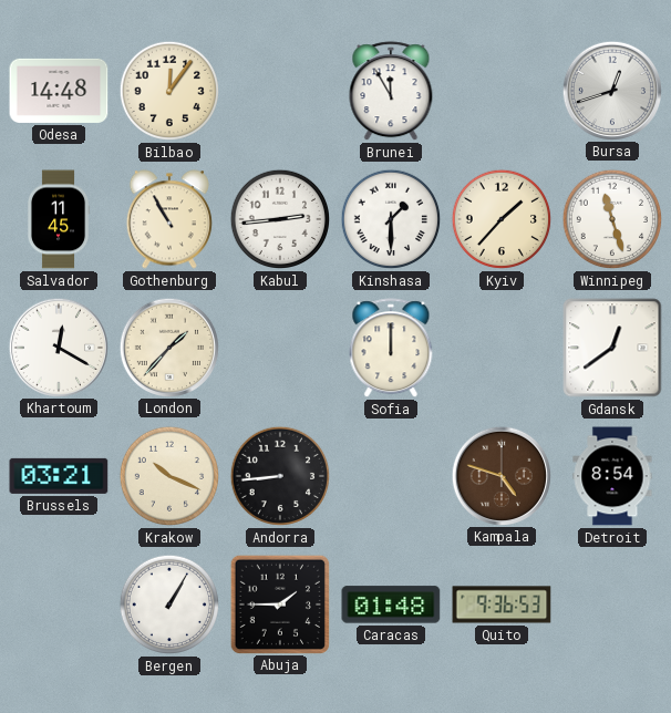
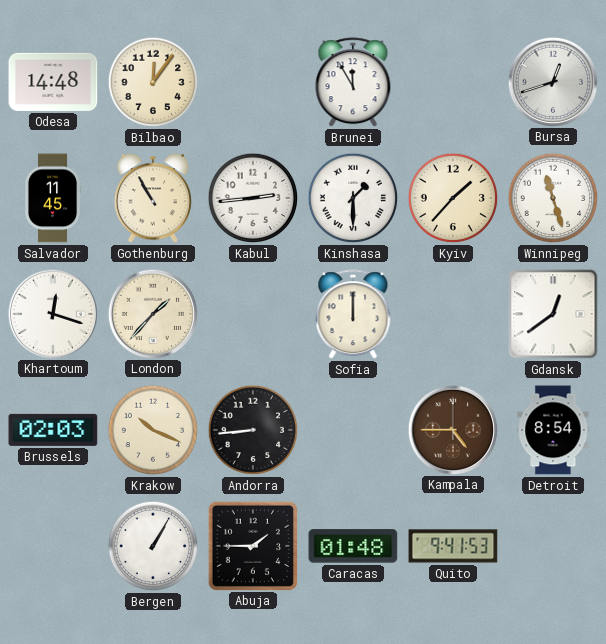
Khartoum: 12:20 -> 12:18 (52, 313)
Brussels: 03:21 -> 02:03 (53, 430)
Kampala: 4:48 -> 4:45 (452, 429)
Quito: 9:36 -> 9:41 (453, 546)
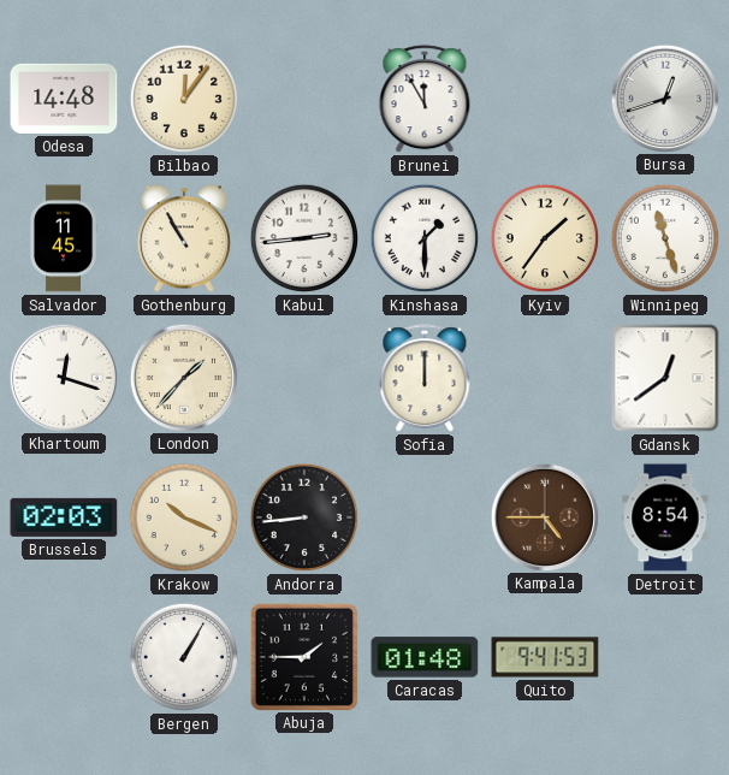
Kyiv: 1:37 -> 1:36 (545, 238)
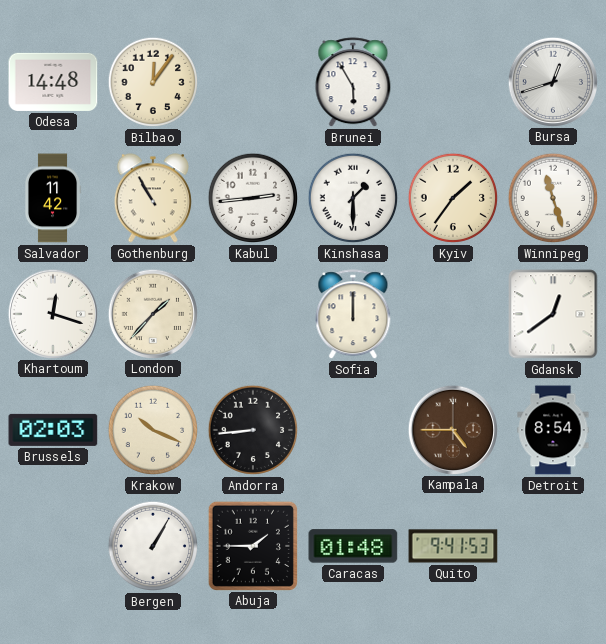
Brunei: 11:55 -> 5:55 (353, 83)
Salvador: 11:45 -> 11:42 (53, 198)
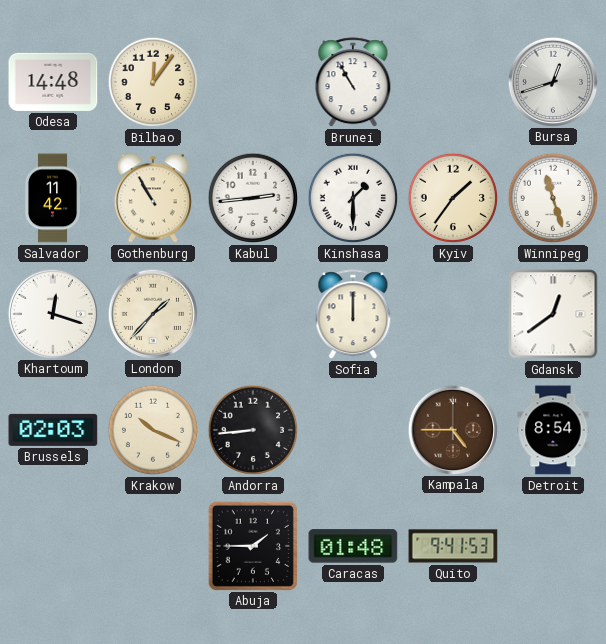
Brunei: 5:55 -> 10:55 (353, 83)
Bergen: 1:05 -> none (153, 546)
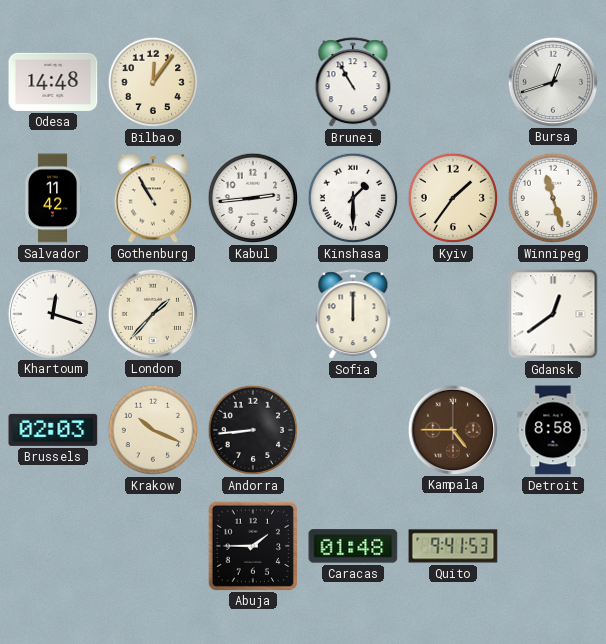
Detroit: 8:54 -> 8:58 (553, 430)
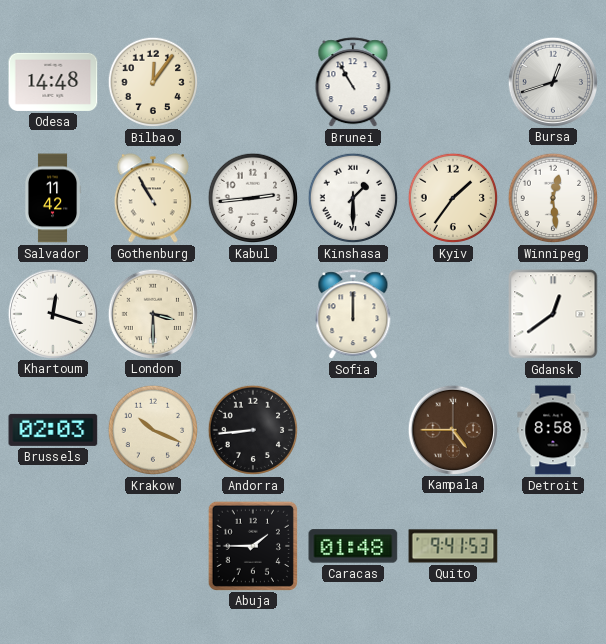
Winnipeg: 11:27 -> 12:29 (553, 198)
London: 1:37 -> 3:30 (152, 313)
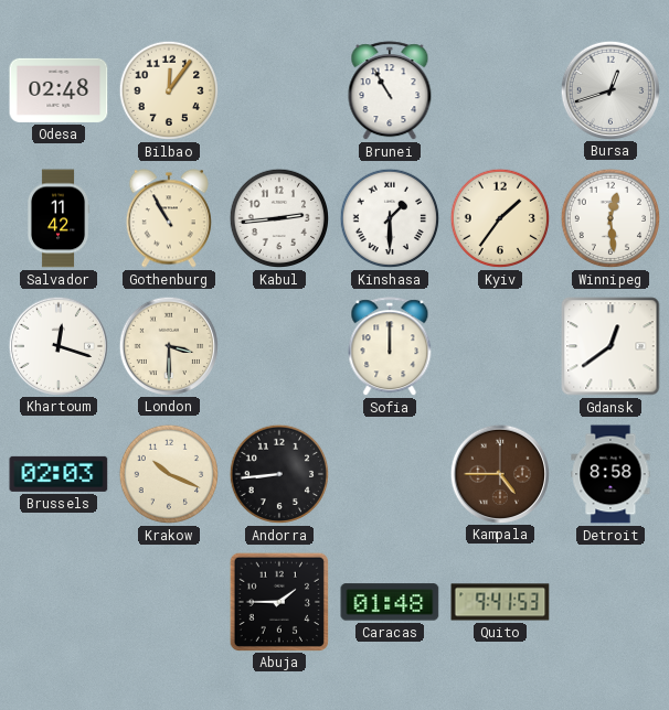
Odesa: 14:48 -> 02:48 (59, 90)
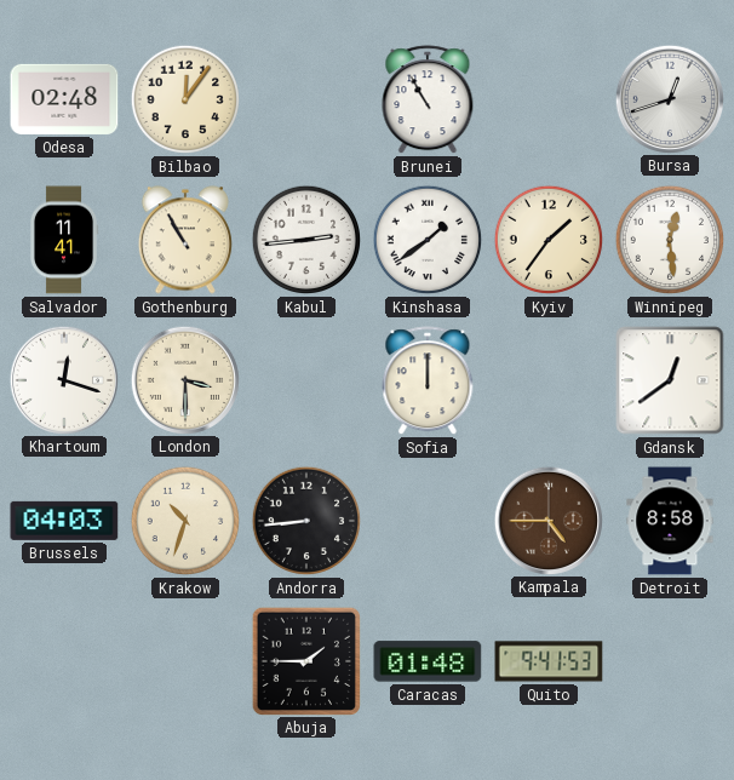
Salvador: 11:42 -> 11:41 (64, 240)
Kinshasa: 1:30 -> 1:39 (428, 240)
Brussels: 02:03 -> 04:03 (64, 521)
Krakow: 10:19 -> 10:33 (185, 521)
